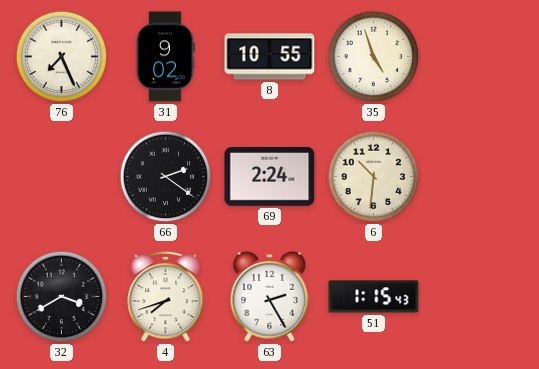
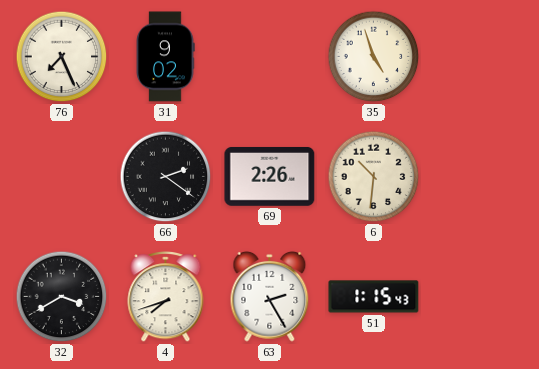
8: 10:55 -> none (270, 57)
69: 2:24 -> 2:26 (270, 176)
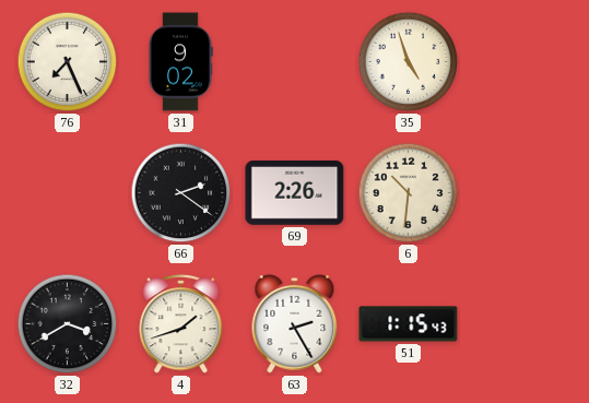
4: 7:42 -> 1:42 (181, 324)
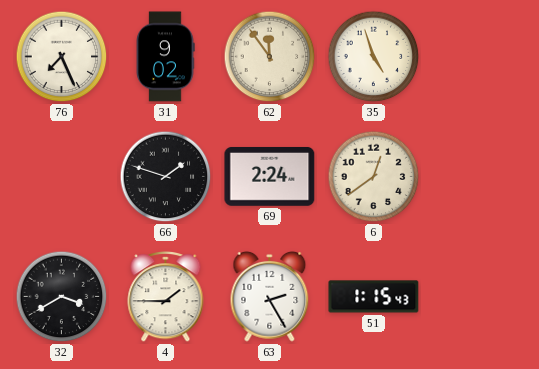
62: none -> 11:54 (270, 57)
66: 2:21 -> 1:48 (166, 177)
69: 2:26 -> 2:24 (270, 176)
6: 10:31 -> 12:39 (374, 177)
4: 1:42 -> 1:45 (166, 297)
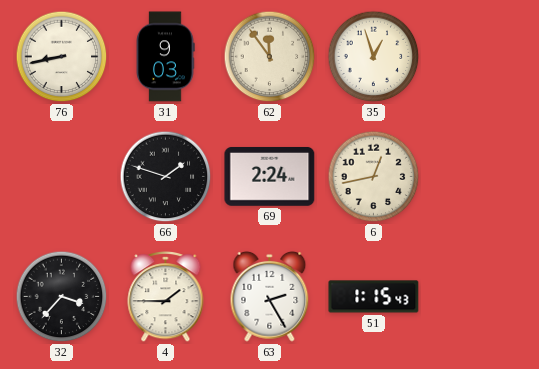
76: 7:26 -> 8:43 (62, 57)
31: 9:02 -> 9:03 (165, 57)
35: 4:57 -> 12:57 (374, 57)
6: 12:39 -> 12:43 (374, 177)
32: 3:40 -> 3:37 (62, 297)
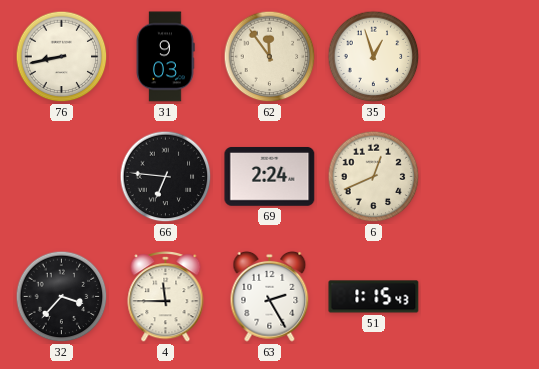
66: 1:48 -> 6:46 (166, 177)
6: 12:43 -> 12:41 (374, 177)
4: 1:45 -> 11:45 (166, 297)
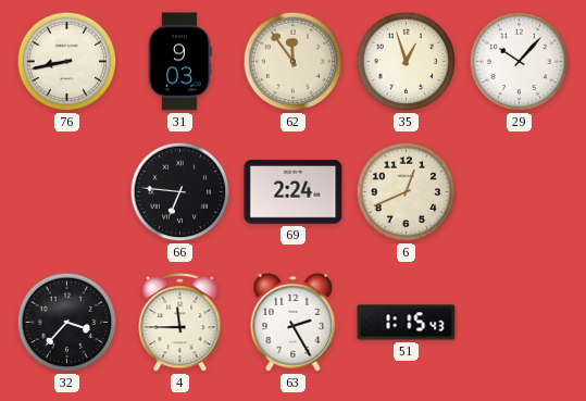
29: none -> 10:07 (520, 62)
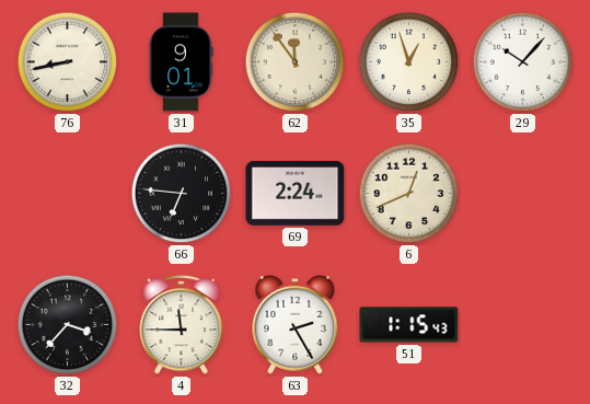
31: 9:03 -> 9:01 (181, 62)
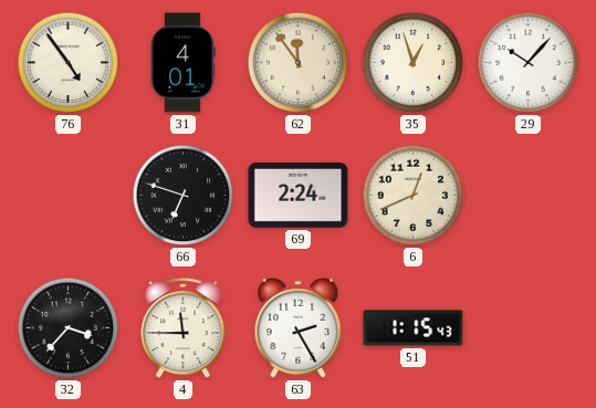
76: 8:43 -> 4:54 (69, 63)
31: 9:01 -> 4:01 (182, 63)
66: 6:46 -> 6:48 (184, 196)
